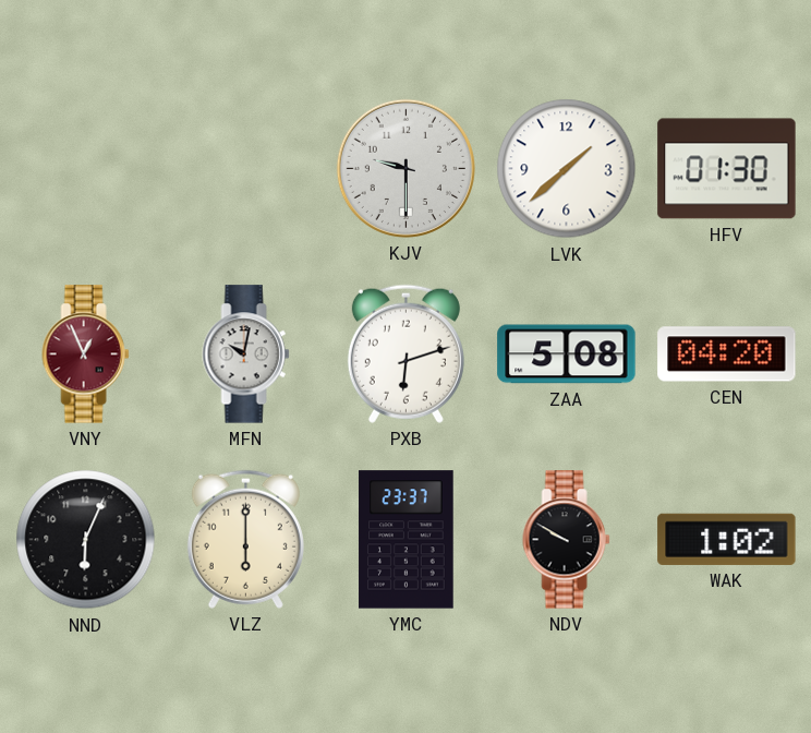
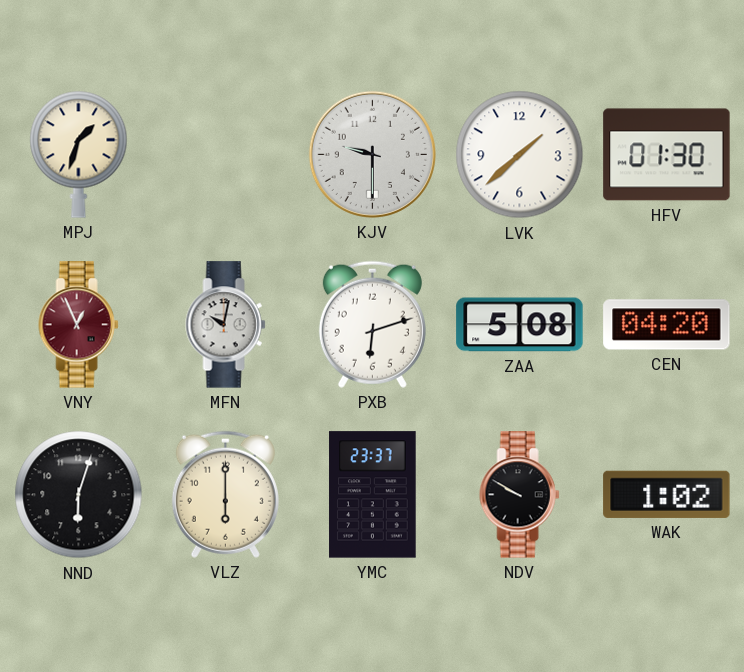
MPJ: none -> 1:33 (79, 154)
NND: 6:04 -> 6:03 (79, 495)
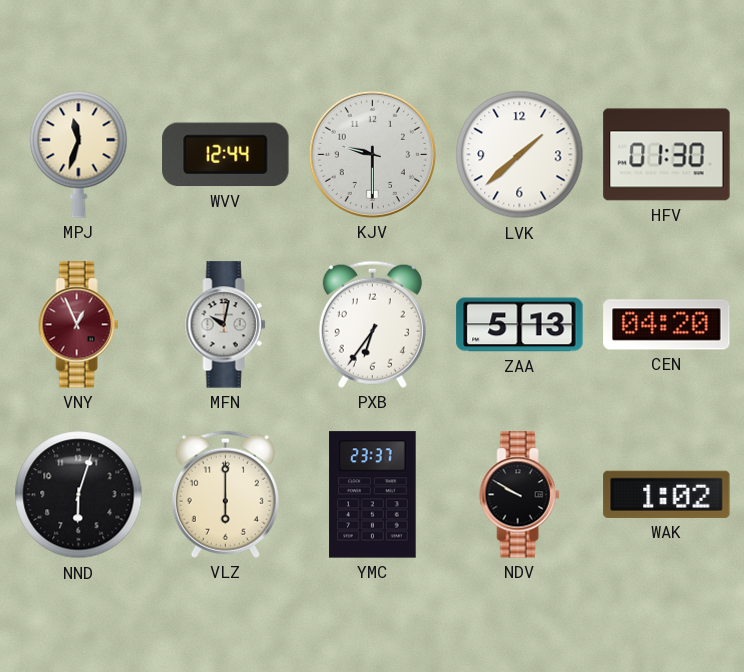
MPJ: 1:33 -> 11:33 (79, 154)
WVV: none -> 12:44 (226, 155)
PXB: 6:12 -> 6:36 (372, 324)
ZAA: 5:08 -> 5:13 (520, 325)
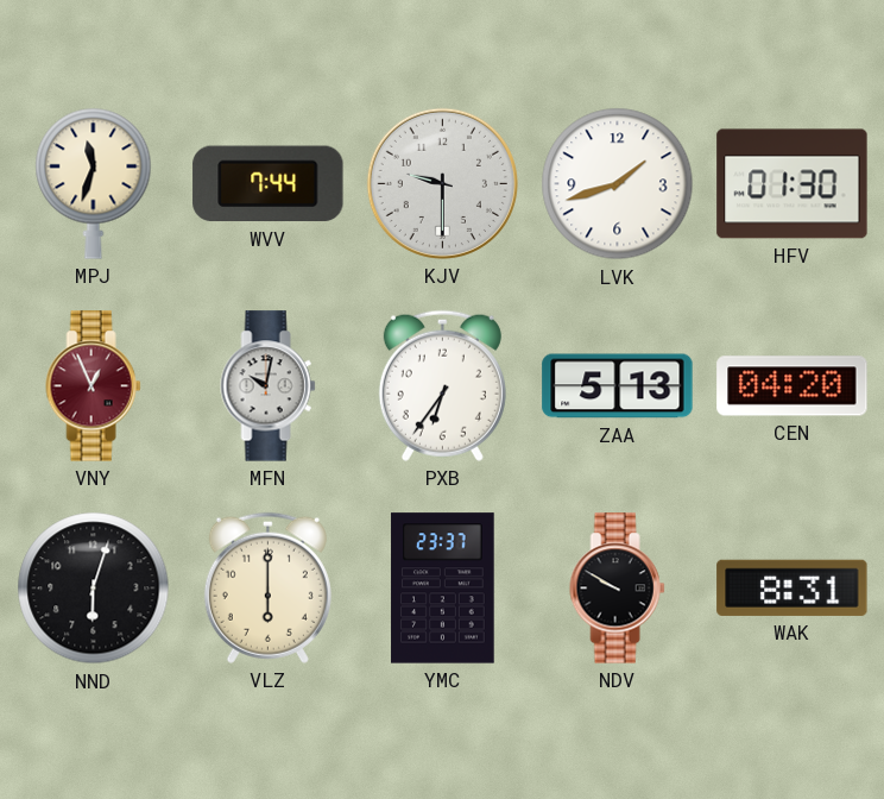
WVV: 12:44 -> 7:44 (269, 184)
LVK: 1:38 -> 1:42 (618, 184)
WAK: 1:02 -> 8:31 (793, 587)
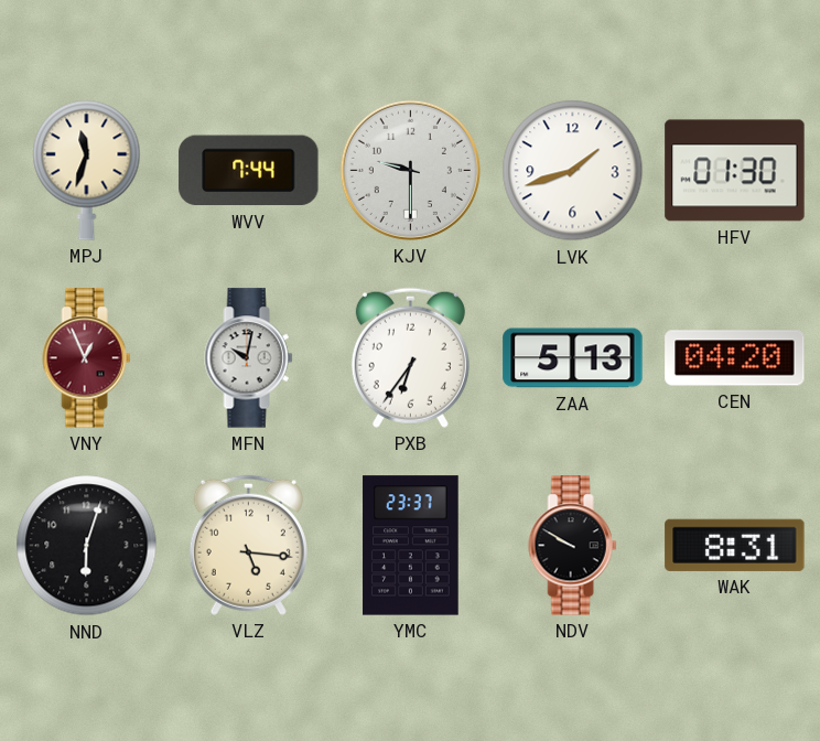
VLZ: 6:00 -> 5:16 (248, 545)
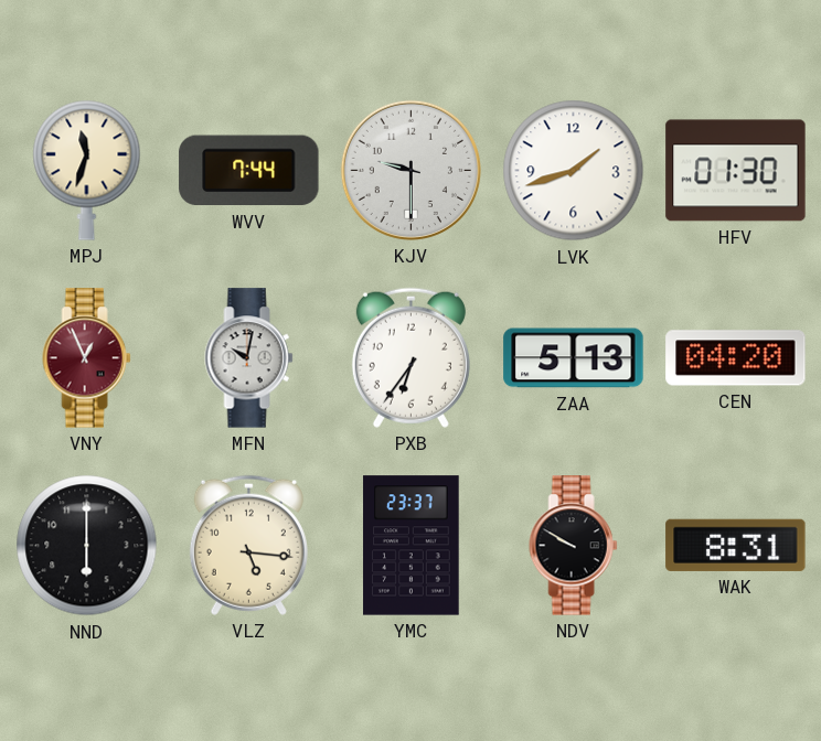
NND: 6:03 -> 6:00 (87, 546)
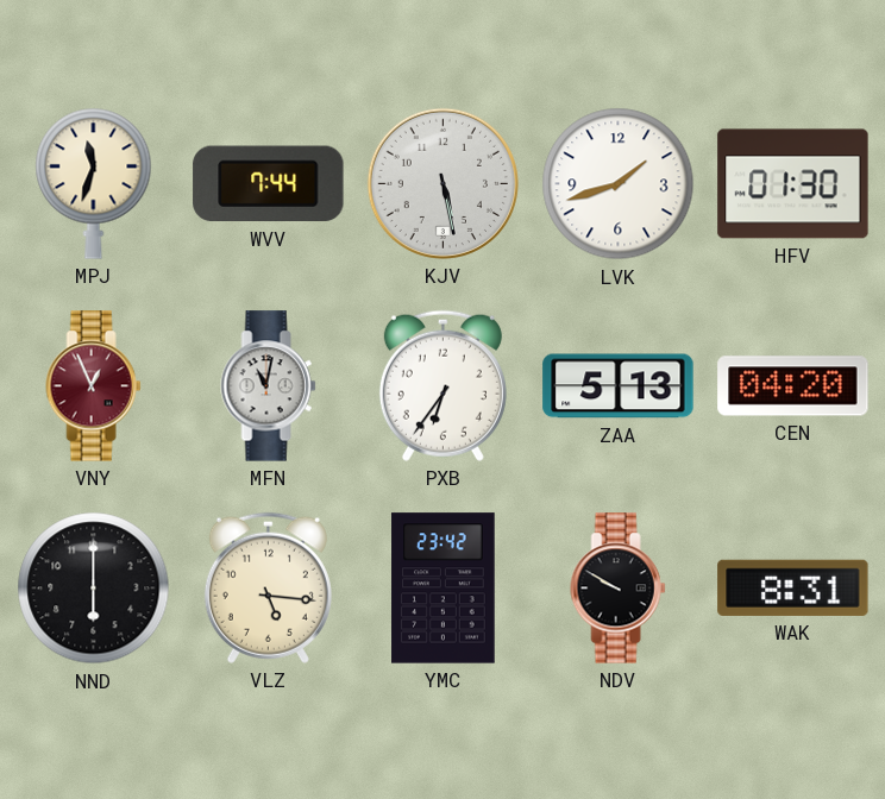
KJV: 9:30 -> 5:28 (442, 183)
MFN: 10:02 -> 11:02 (269, 386)
YMC: 23:37 -> 23:42 (444, 589)
